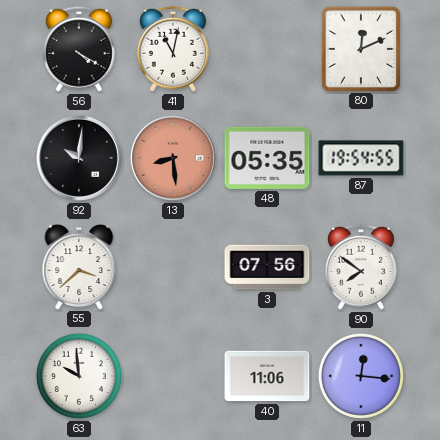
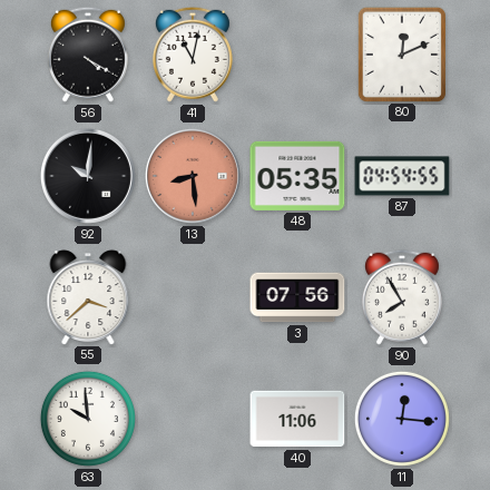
87: 19:54 -> 04:54 (402, 176)
90: 7:51 -> 7:55 (402, 297)
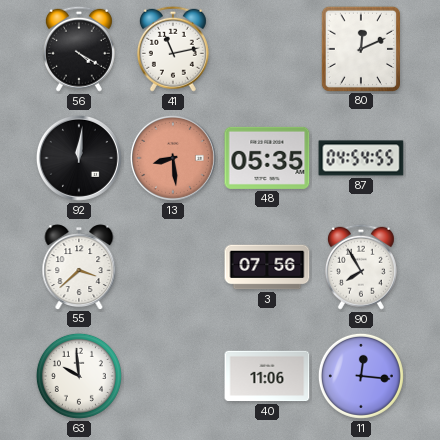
41: 11:02 -> 11:13 (173, 49)
92: 10:01 -> 12:01 (79, 158)
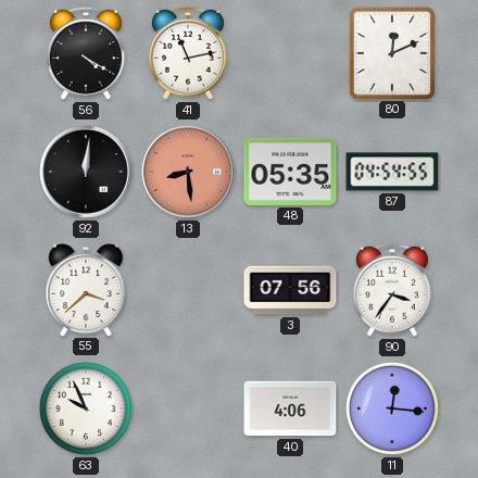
90: 7:55 -> 3:36 (392, 290)
63: 9:59 -> 9:56 (86, 408)
40: 11:06 -> 4:06 (290, 408)
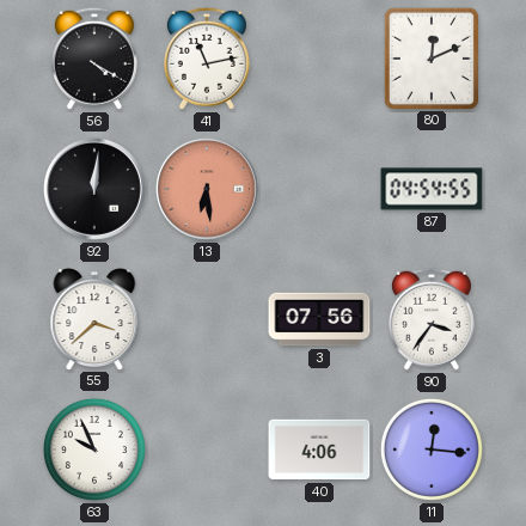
13: 8:29 -> 6:29 (207, 189)
48: 05:35 -> none (290, 172)
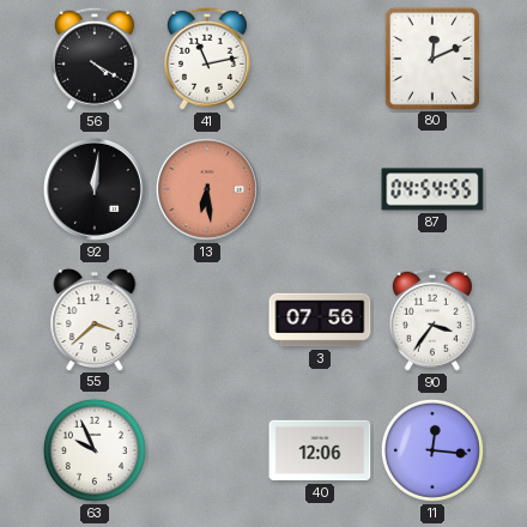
40: 4:06 -> 12:06 (320, 450)
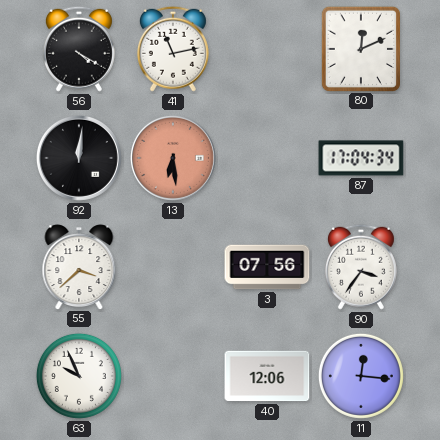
87: 04:54 -> 17:04 (361, 158)
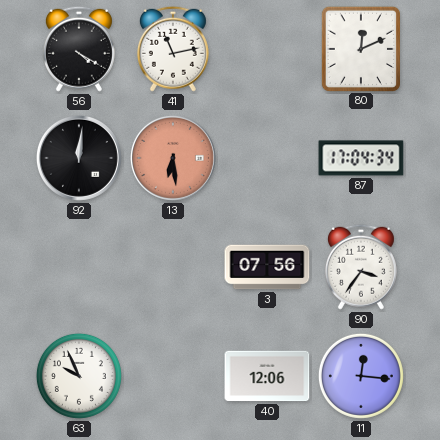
55: 3:38 -> none (79, 267)
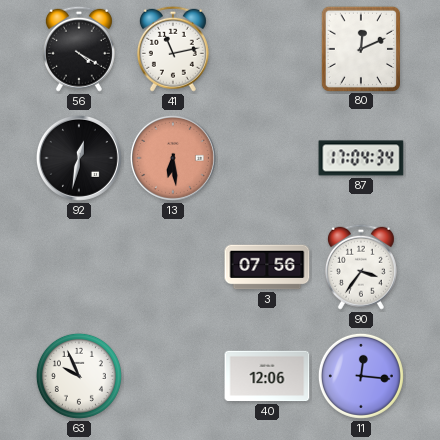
92: 12:01 -> 12:32 (79, 158)
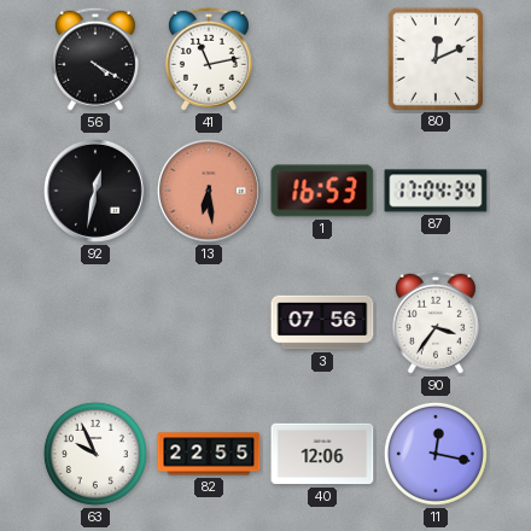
1: none -> 16:53 (322, 191)
82: none -> 22:55 (209, 454)
11: 12:16 -> 12:17 (436, 454)
